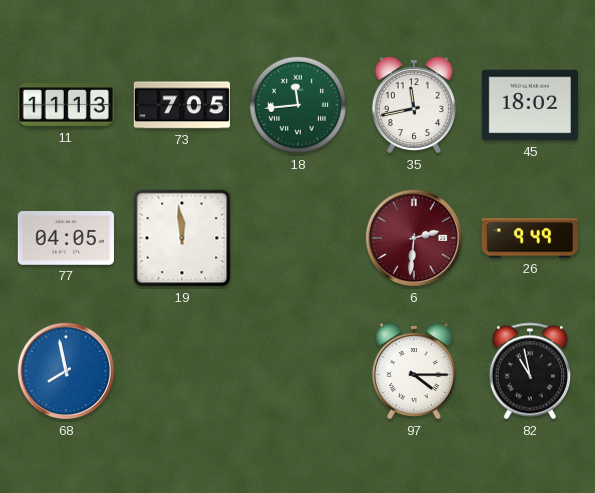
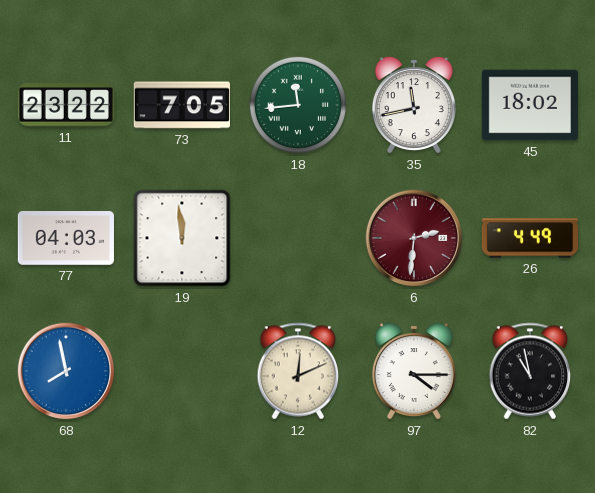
11: 11:13 -> 23:22 (66, 105)
77: 04:05 -> 04:03 (66, 239)
26: 9:49 -> 4:49 (529, 238)
12: none -> 12:11 (298, 371)
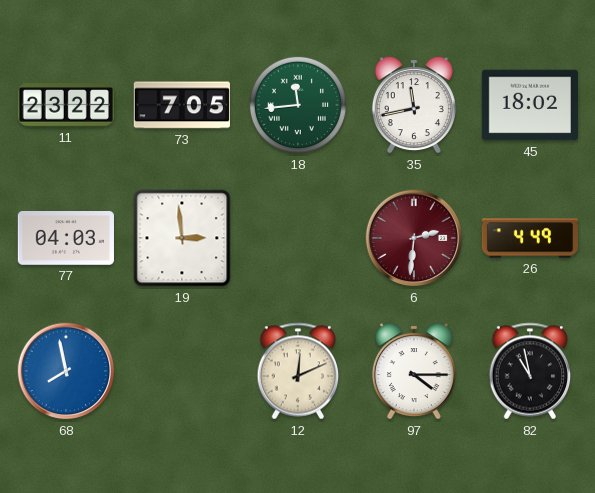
19: 11:59 -> 2:59 (182, 238)
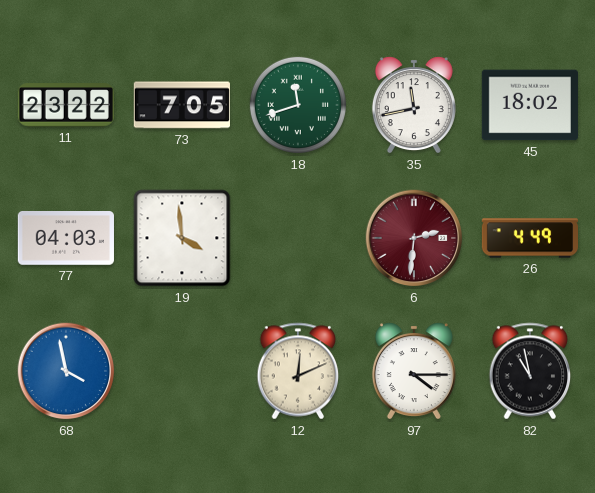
18: 11:44 -> 11:42 (298, 105)
19: 2:59 -> 3:59 (182, 238)
68: 7:58 -> 3:58 (66, 371)
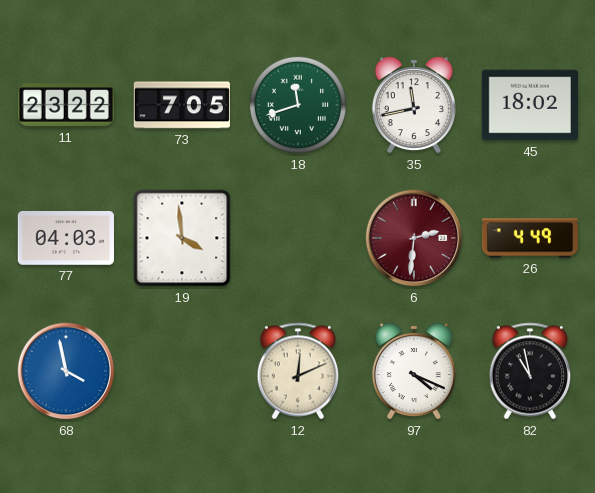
97: 4:15 -> 4:19 (414, 371)
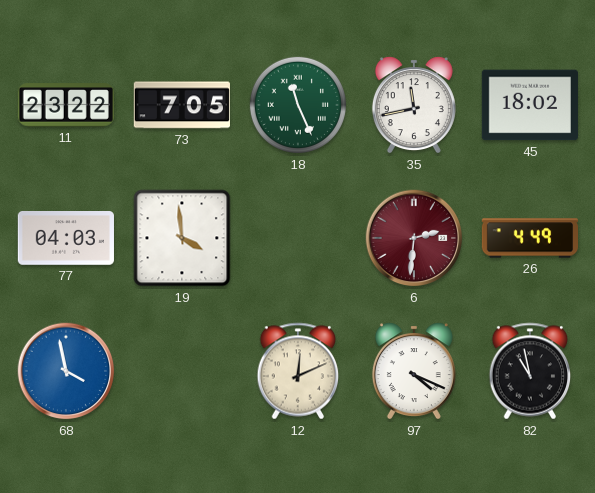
18: 11:42 -> 11:26 (298, 105)
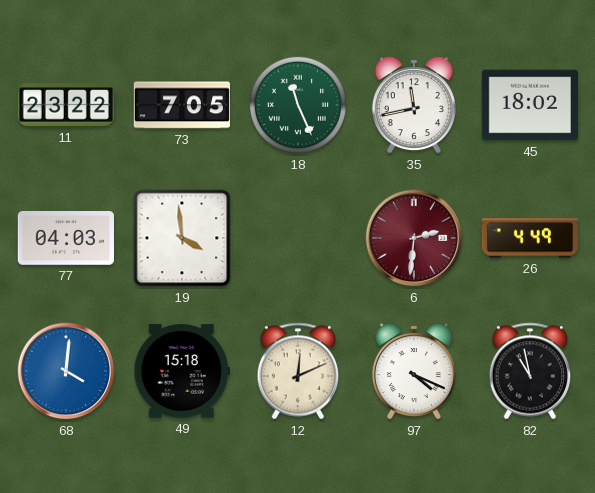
68: 3:58 -> 4:01 (66, 371)
49: none -> 15:18 (182, 371)
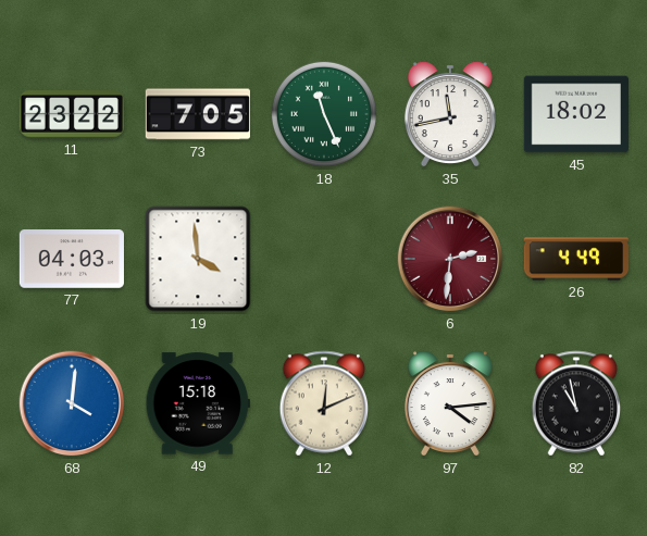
97: 4:19 -> 4:14 (450, 403)
